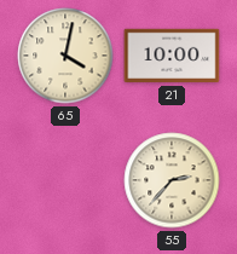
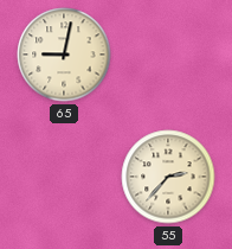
65: 4:02 -> 9:02 (64, 55)
21: 10:00 -> none (172, 56)
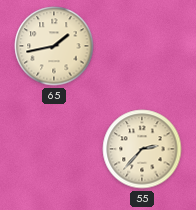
65: 9:02 -> 1:43 (54, 46)
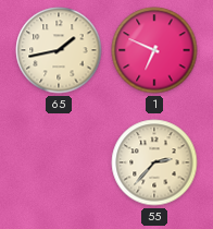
1: none -> 6:49 (154, 50)
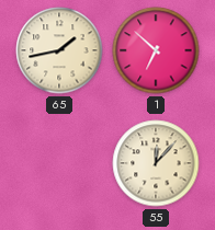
1: 6:49 -> 6:52 (156, 50)
55: 2:37 -> 12:07 (156, 163)
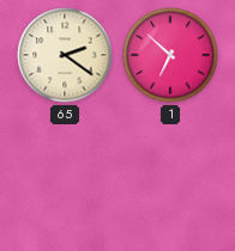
65: 1:43 -> 2:21 (65, 55)
55: 12:07 -> none (156, 163)
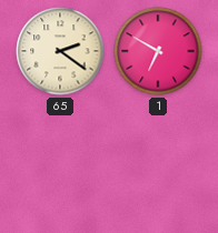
1: 6:52 -> 6:50 (158, 51)
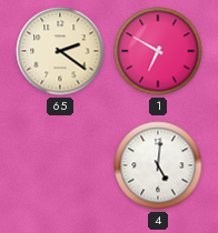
4: none -> 5:01 (158, 165)
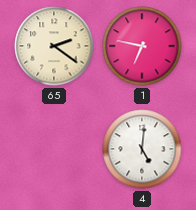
1: 6:50 -> 6:47 (142, 46)
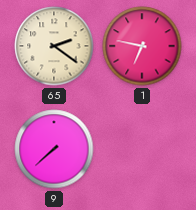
9: none -> 7:38 (54, 149)
4: 5:01 -> none (142, 149)
